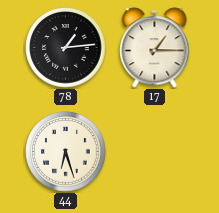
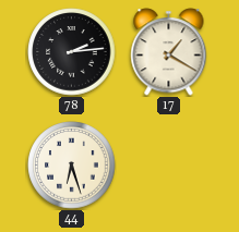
78: 1:14 -> 2:14 (72, 52)
17: 1:15 -> 1:20 (169, 52)
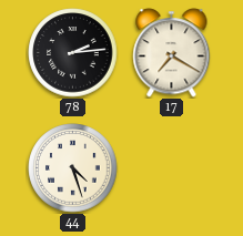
17: 1:20 -> 7:20 (172, 53)
44: 6:27 -> 4:27 (73, 168)
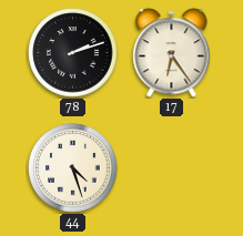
78: 2:14 -> 2:12 (73, 53)
17: 7:20 -> 6:24 (172, 53)
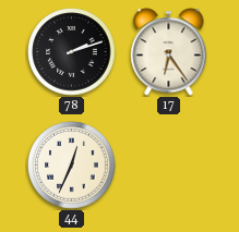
44: 4:27 -> 12:34 (72, 166)
